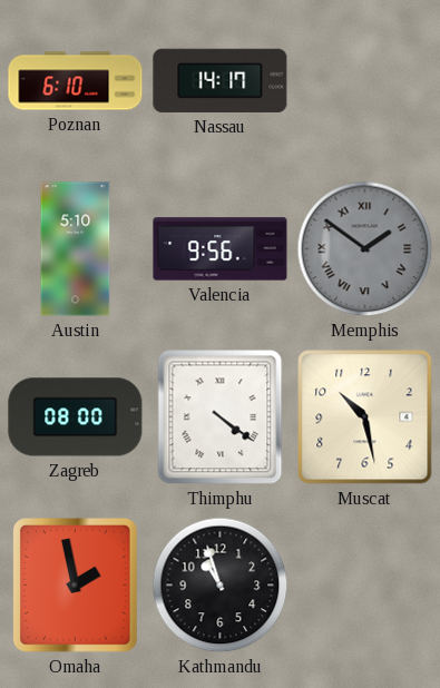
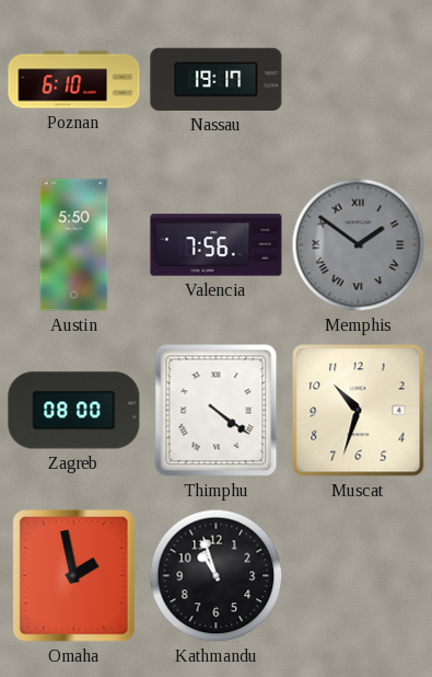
Nassau: 14:17 -> 19:17 (217, 79)
Austin: 5:10 -> 5:50 (74, 245)
Valencia: 9:56 -> 7:56 (217, 245)
Muscat: 10:28 -> 10:33 (359, 411)
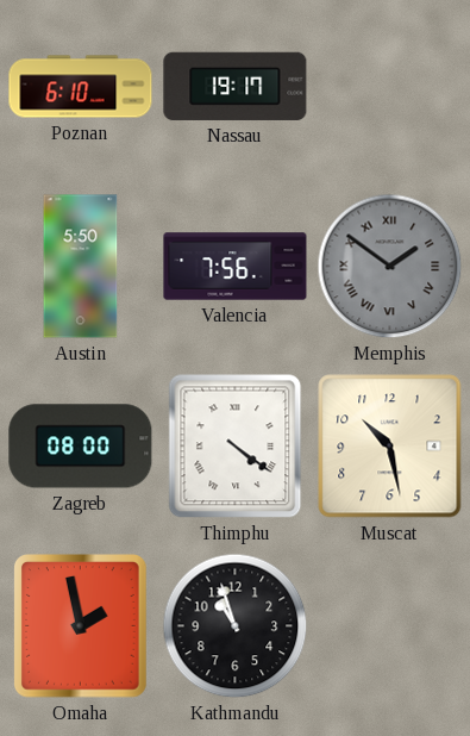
Muscat: 10:33 -> 10:28 (390, 447)
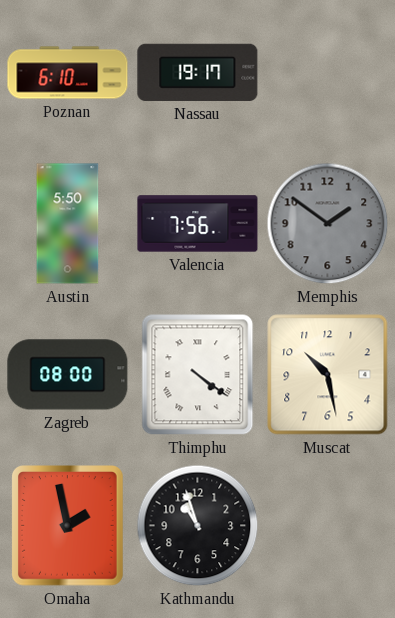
Memphis numerals: Roman -> Arabic (328, 224)
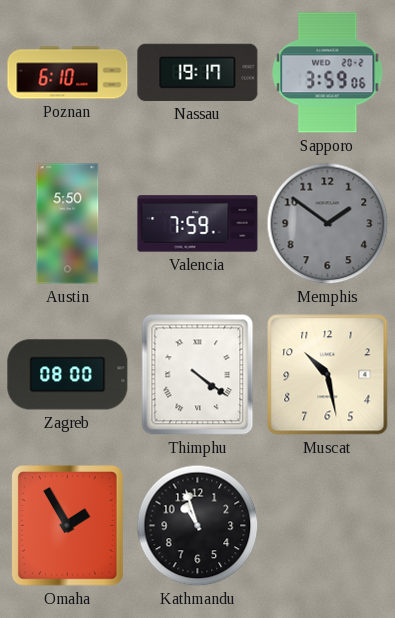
Sapporo: none -> 3:59 (328, 73)
Valencia: 7:56 -> 7:59 (198, 224)
Omaha: 1:58 -> 1:55 (68, 526)
